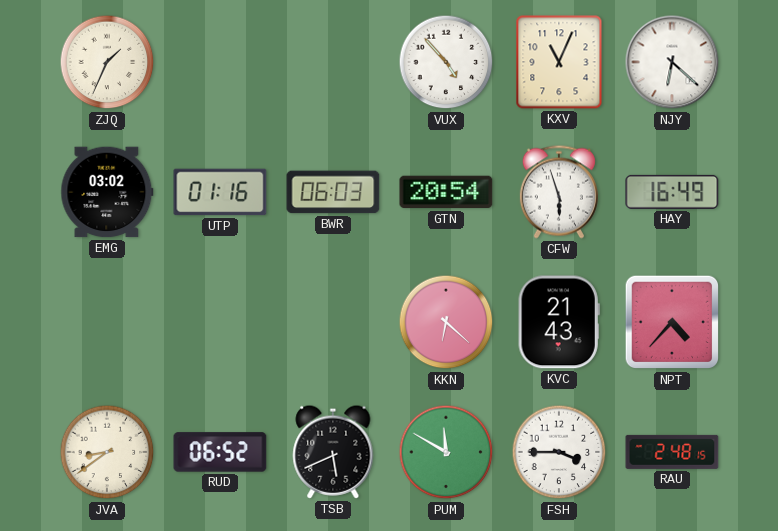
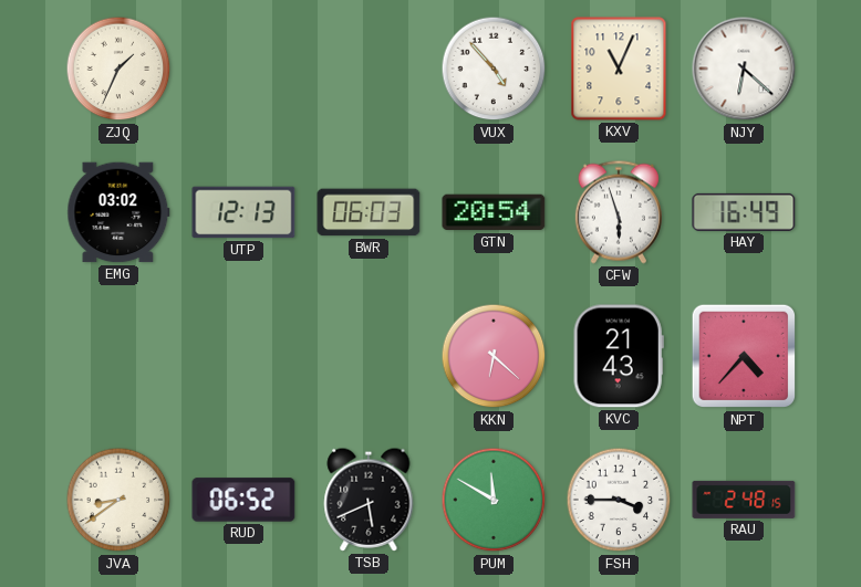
UTP: 01:16 -> 12:13 (243, 212)
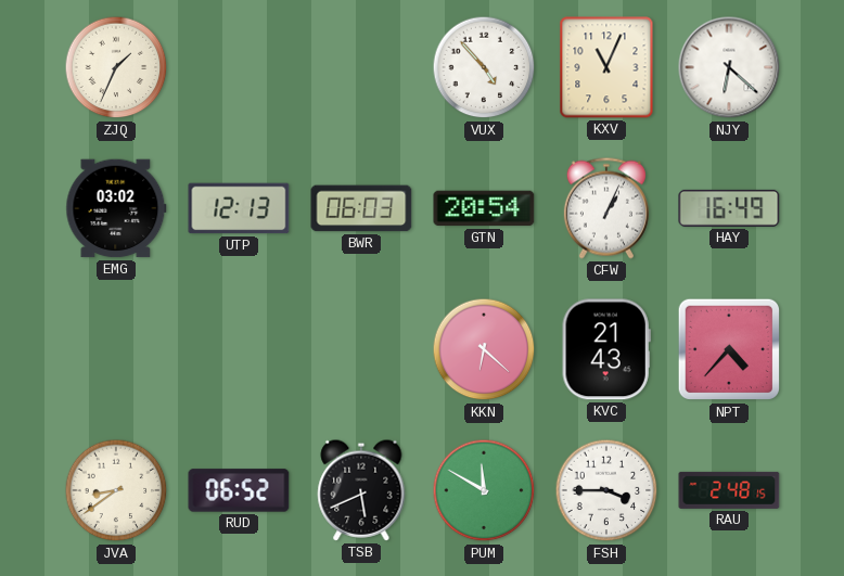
CFW: 5:57 -> 1:04 (606, 208)
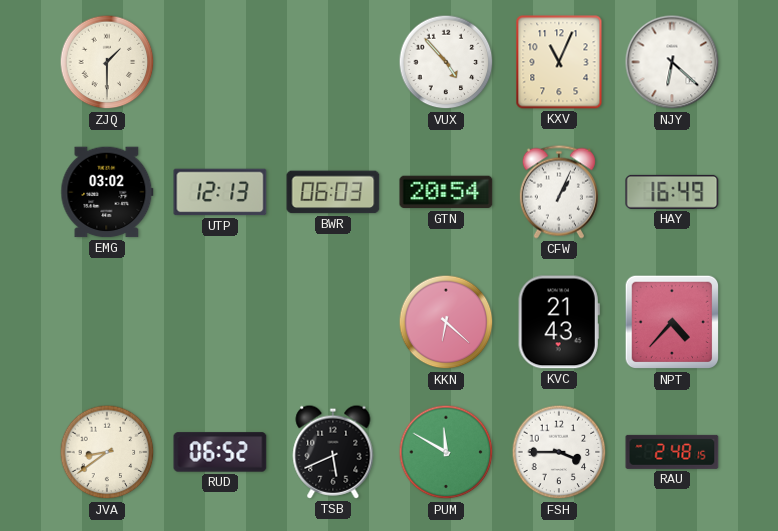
ZJQ: 1:34 -> 1:30 (107, 62)
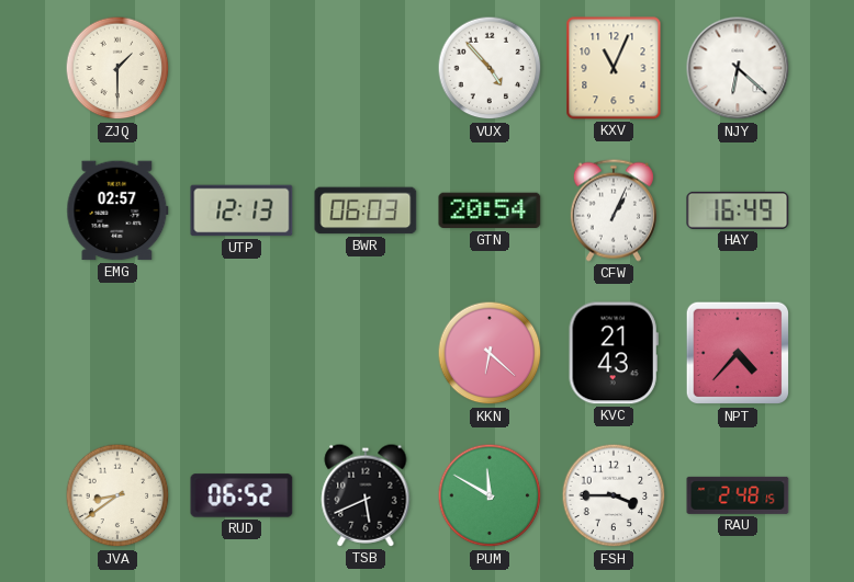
EMG: 03:02 -> 02:57 (117, 210)
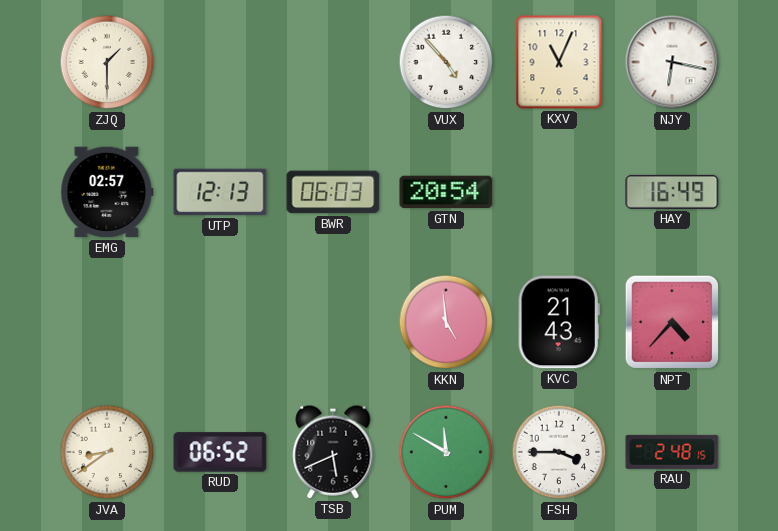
NJY: 6:22 -> 6:17 (672, 62)
CFW: 1:04 -> none (614, 210)
KKN: 6:22 -> 4:59 (446, 322)
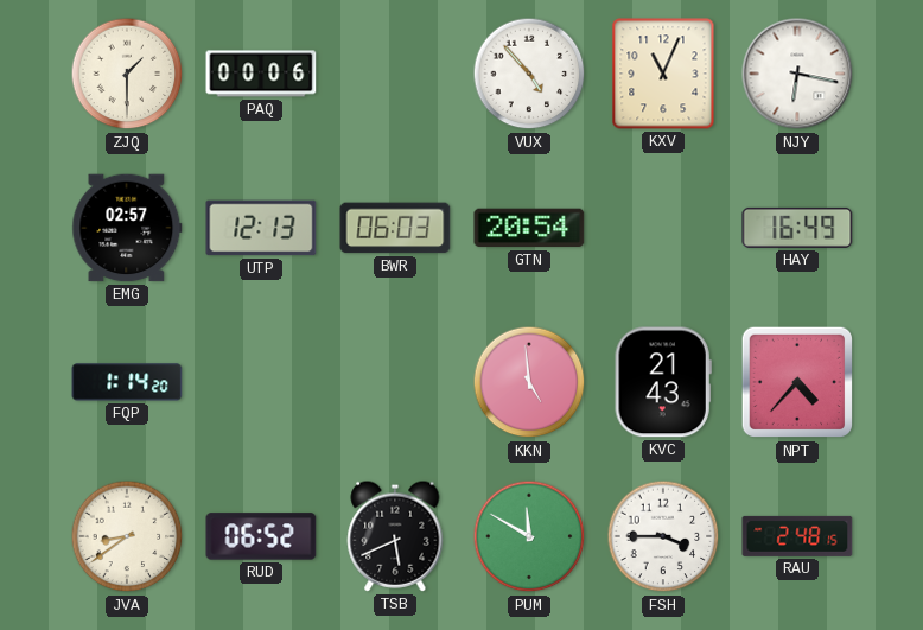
PAQ: none -> 00:06 (261, 74)
FQP: none -> 1:14 (127, 382)
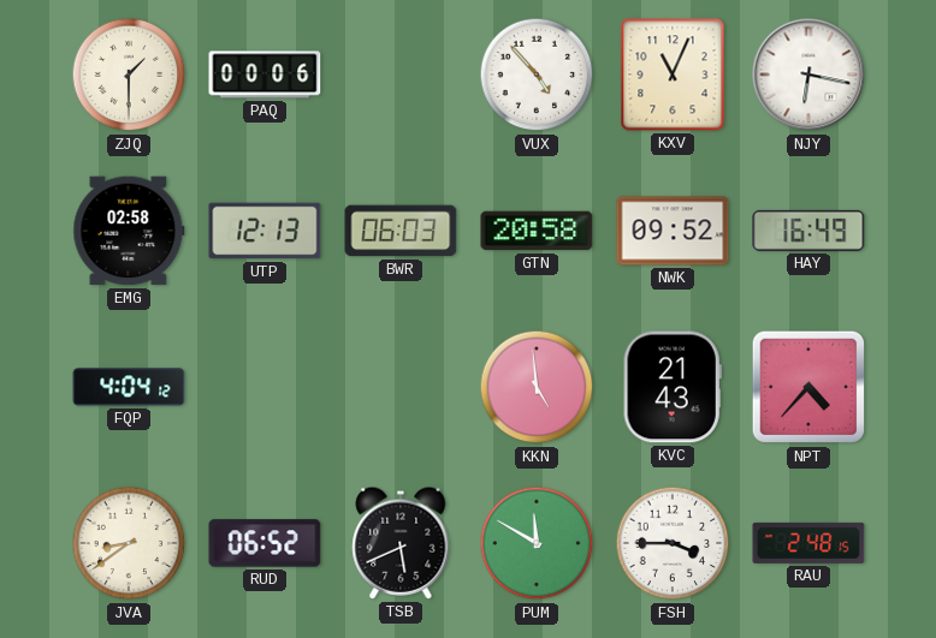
EMG: 02:57 -> 02:58 (129, 231)
GTN: 20:54 -> 20:58 (537, 231)
NWK: none -> 09:52 (673, 231)
FQP: 1:14 -> 4:04 (129, 387)
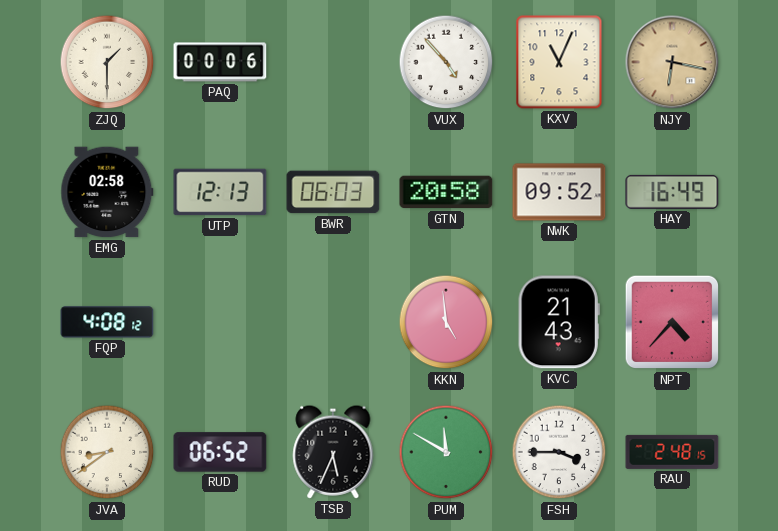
NJY dial: white -> champagne (672, 62)
FQP: 4:04 -> 4:08 (107, 322)
TSB: 5:41 -> 5:34 (333, 452)
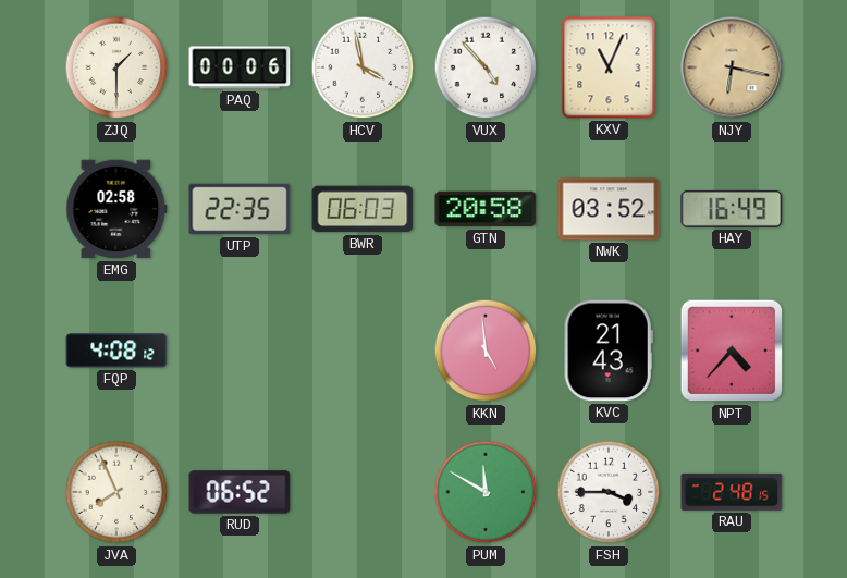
HCV: none -> 3:58 (363, 67)
UTP: 12:13 -> 22:35 (240, 209)
NWK: 09:52 -> 03:52 (609, 209)
JVA: 8:39 -> 7:56 (116, 492)
TSB: 5:34 -> none (333, 452)
